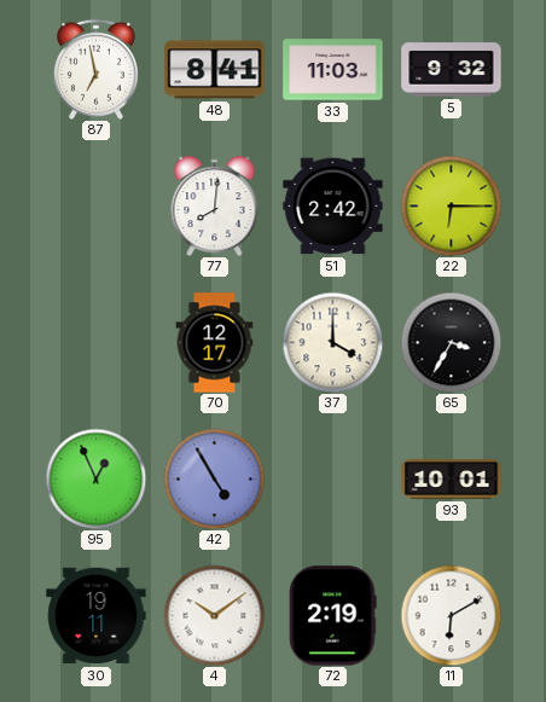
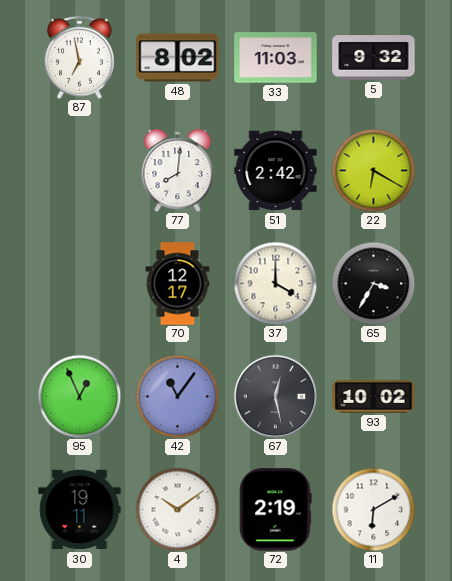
48: 8:41 -> 8:02 (178, 58)
22: 6:15 -> 6:20 (373, 170)
42: 4:55 -> 11:06 (177, 396)
67: none -> 12:28 (275, 396)
93: 10:01 -> 10:02 (374, 397)
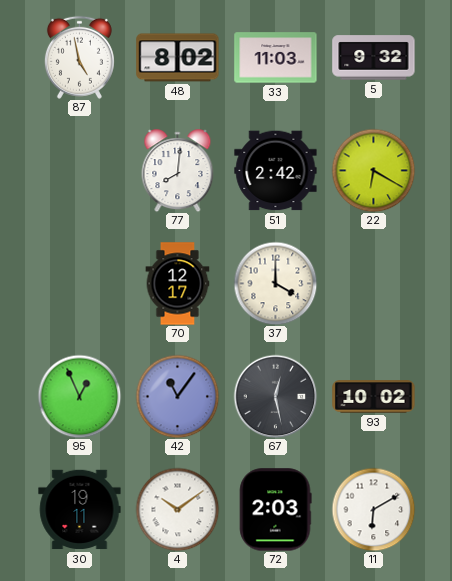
87: 6:58 -> 4:58 (79, 57)
65: 3:35 -> none (373, 283)
72: 2:19 -> 2:03 (275, 510)
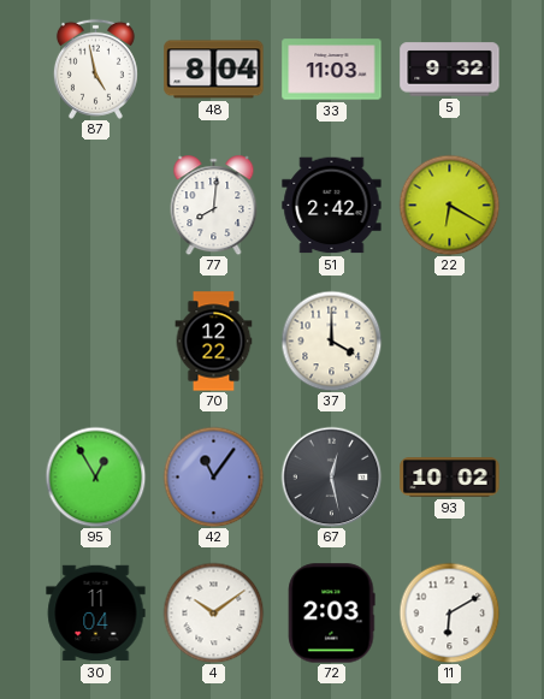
48: 8:02 -> 8:04 (214, 70)
70: 12:17 -> 12:22 (214, 342)
95: 12:56 -> 12:55 (95, 476)
30: 19:11 -> 11:04 (96, 614)
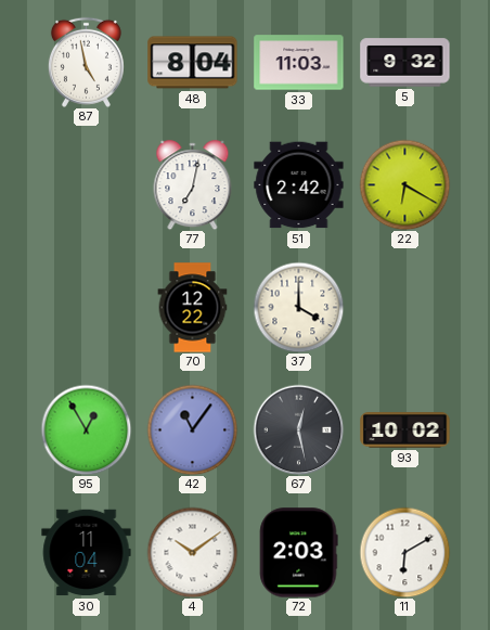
77: 8:01 -> 7:02 (193, 185)
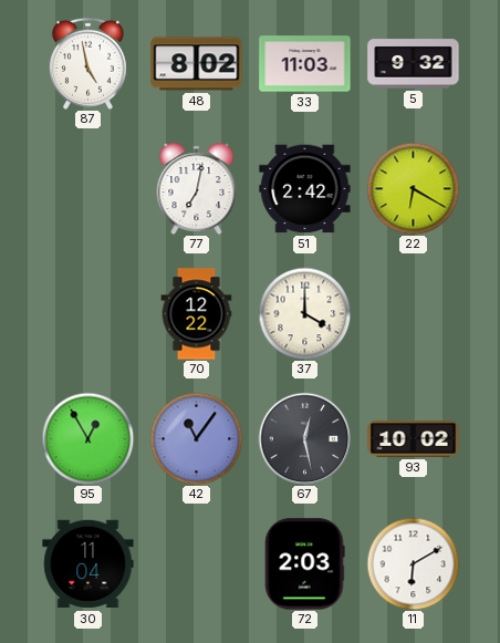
48: 8:04 -> 8:02 (197, 64)
4: 10:09 -> none (192, 552)
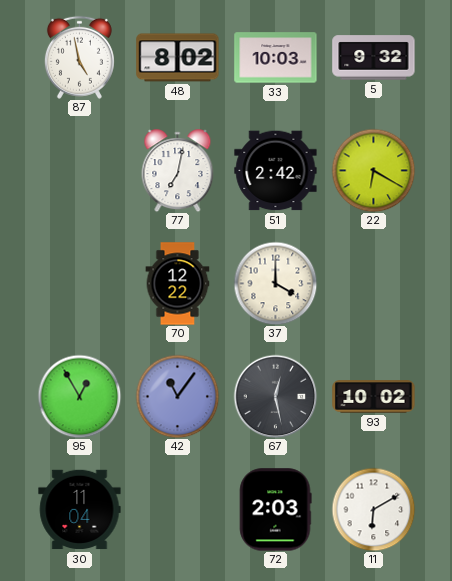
33: 11:03 -> 10:03 (276, 58)
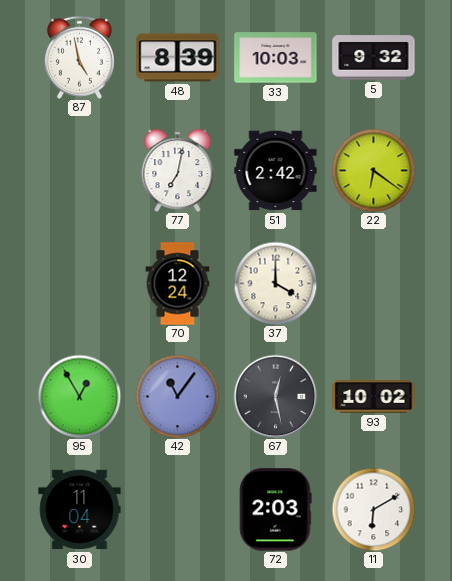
48: 8:02 -> 8:39 (178, 58)
22: 6:20 -> 6:21 (373, 170)
70: 12:22 -> 12:24 (178, 284)
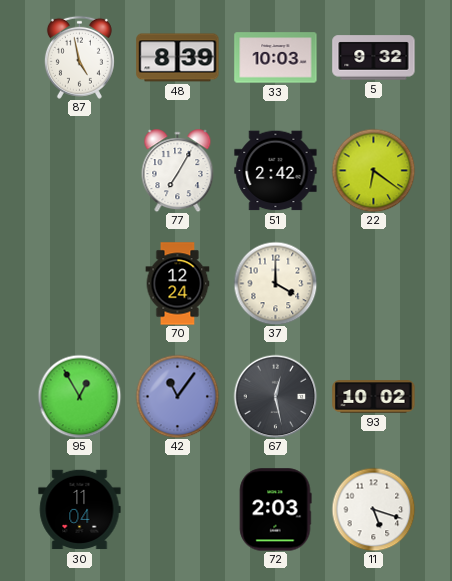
77: 7:02 -> 7:05 (178, 171)
11: 6:10 -> 5:18 (373, 509)
